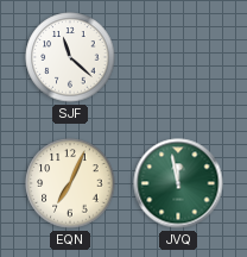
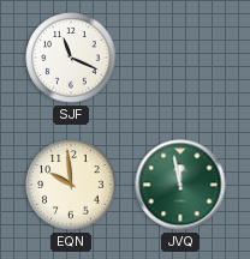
SJF: 11:22 -> 11:19 (71, 58)
EQN: 7:04 -> 9:59 (71, 185)
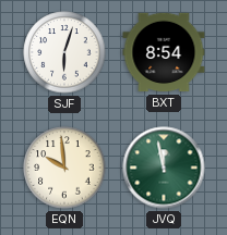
SJF: 11:19 -> 6:03 (64, 52)
BXT: none -> 8:54 (164, 52)
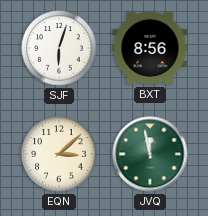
BXT: 8:54 -> 8:56 (150, 48)
EQN: 9:59 -> 3:08 (59, 154)
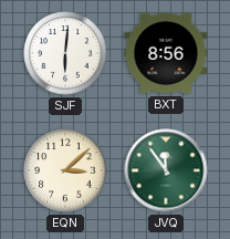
SJF: 6:03 -> 6:01 (65, 53)
JVQ: 11:58 -> 11:54 (166, 170)
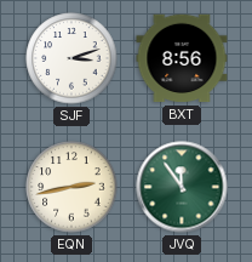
SJF: 6:01 -> 3:12 (71, 58)
EQN: 3:08 -> 2:43 (71, 187)
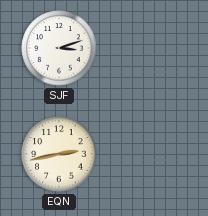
BXT: 8:56 -> none (182, 58)
JVQ: 11:54 -> none (182, 187)
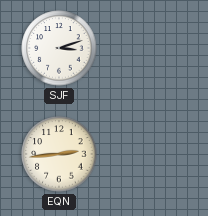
EQN: 2:43 -> 2:44 (59, 154)
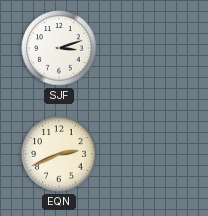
EQN: 2:44 -> 2:41 (59, 154)
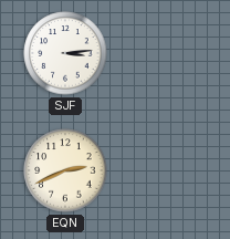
SJF: 3:12 -> 3:14 (65, 53)
